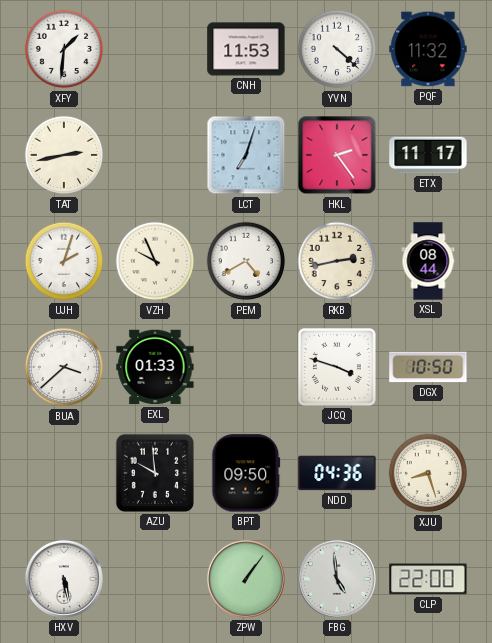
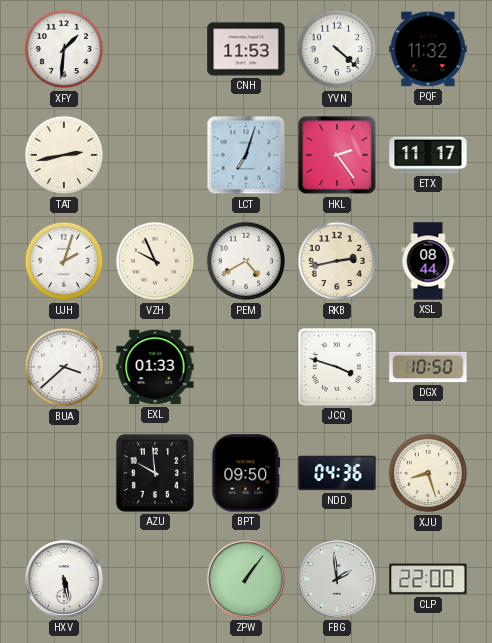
FBG: 4:59 -> 1:59 (337, 579)
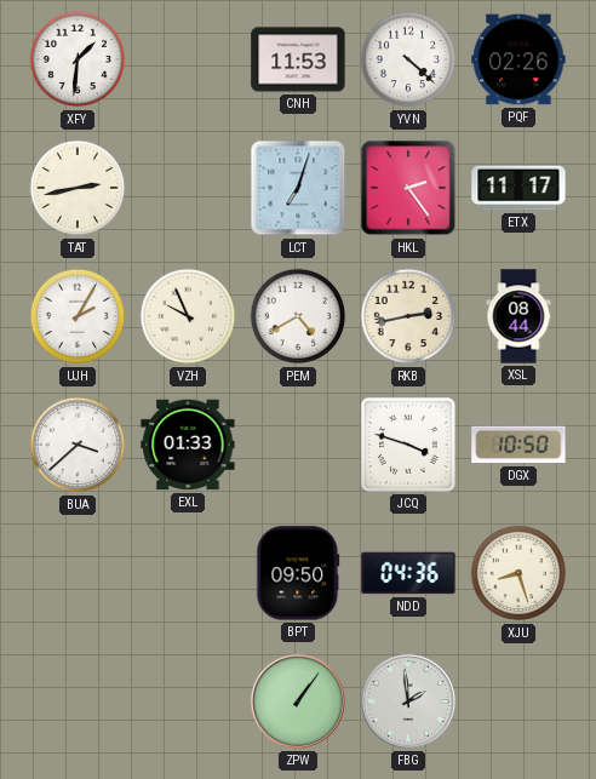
PQF: 11:32 -> 02:26 (518, 59)
UJH: 2:03 -> 2:05 (78, 316)
AZU: 9:59 -> none (155, 473)
HXV: 5:28 -> none (64, 579)
CLP: 22:00 -> none (428, 579)
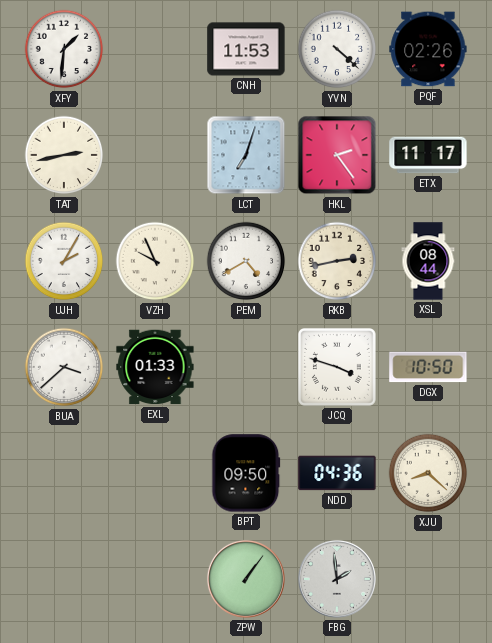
XJU: 8:27 -> 8:22 (428, 473)
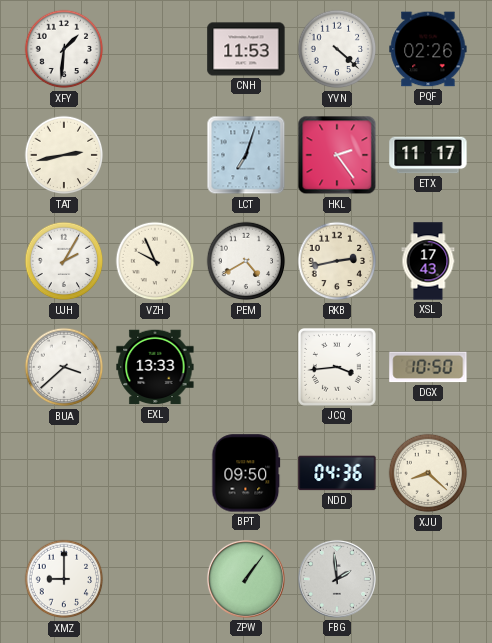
XSL: 08:44 -> 17:43 (428, 261)
EXL: 01:33 -> 13:33 (155, 367)
JCQ: 3:48 -> 3:44 (337, 367)
XMZ: none -> 9:00 (64, 579)
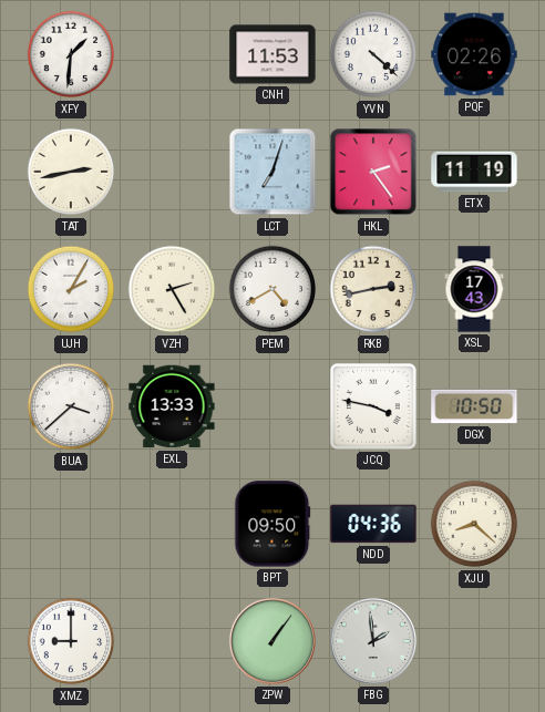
ETX: 11:17 -> 11:19 (474, 172)
VZH: 9:56 -> 2:25 (172, 289)
JCQ: 3:44 -> 3:47 (373, 406)
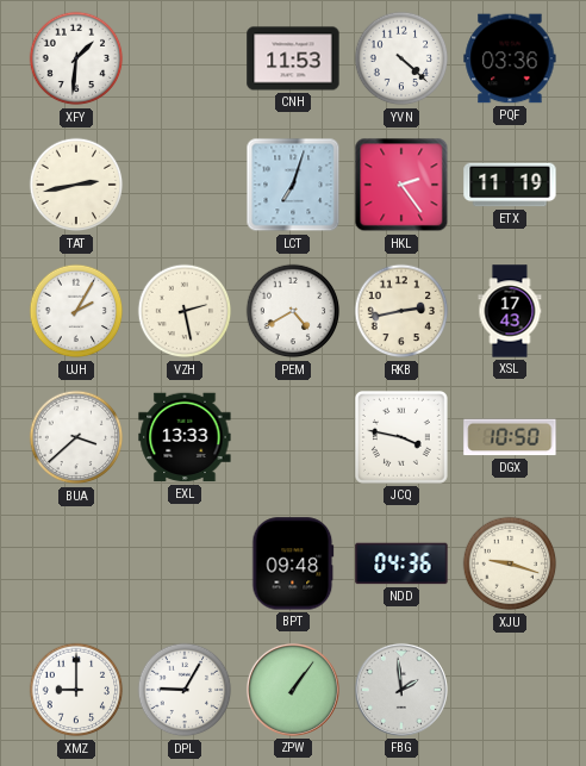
PQF: 02:26 -> 03:36 (510, 58)
VZH: 2:25 -> 2:28 (185, 311)
BPT: 09:50 -> 09:48 (293, 563)
XJU: 8:22 -> 9:18 (510, 563)
DPL: none -> 9:05 (185, 690)
